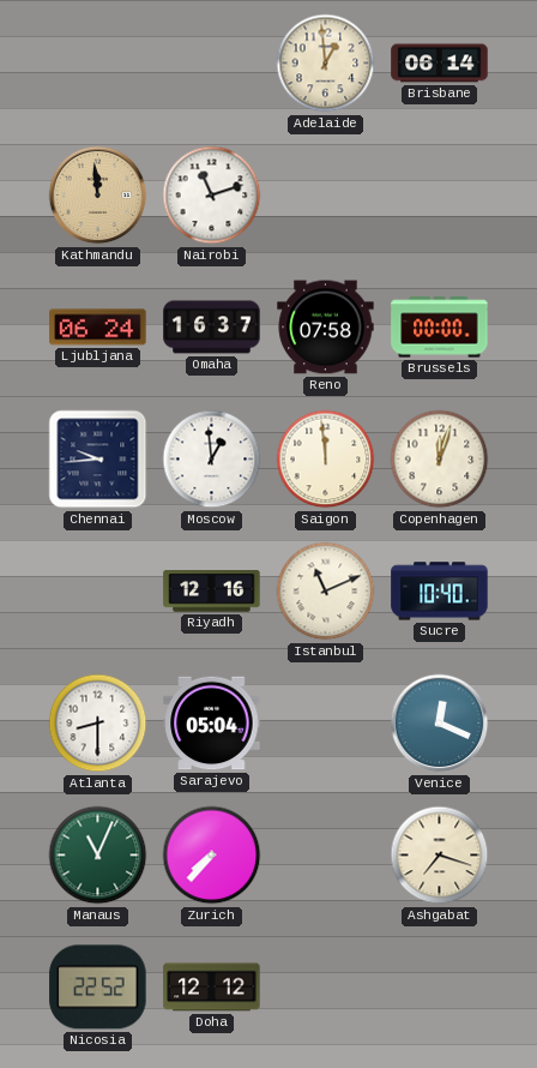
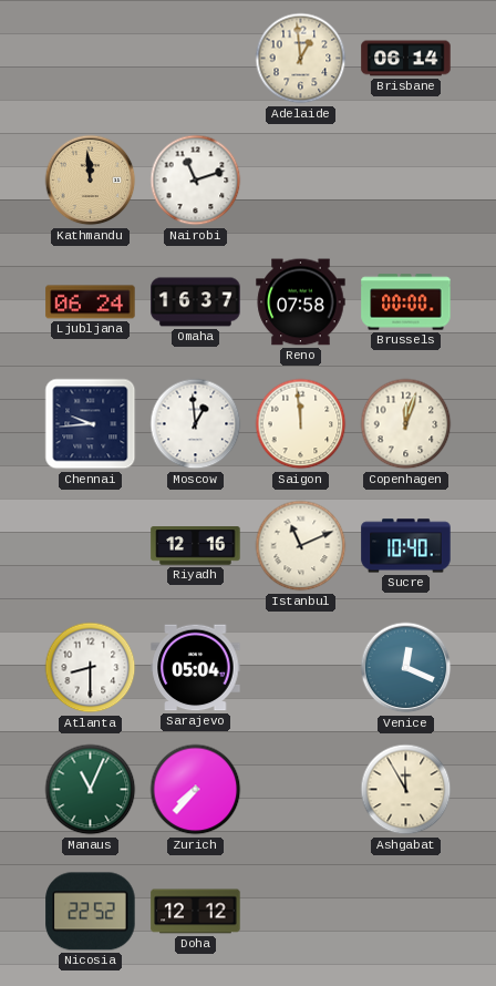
Ashgabat: 7:18 -> 11:55 (406, 790)
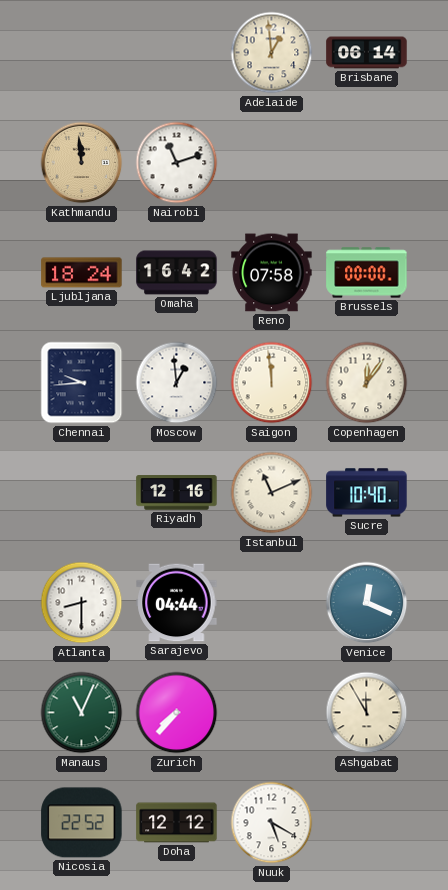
Ljubljana: 06:24 -> 18:24 (82, 273)
Omaha: 16:37 -> 16:42 (177, 273)
Copenhagen: 12:03 -> 12:06 (367, 383)
Sarajevo: 05:04 -> 04:44 (177, 603)
Nuuk: none -> 5:20 (272, 823)
